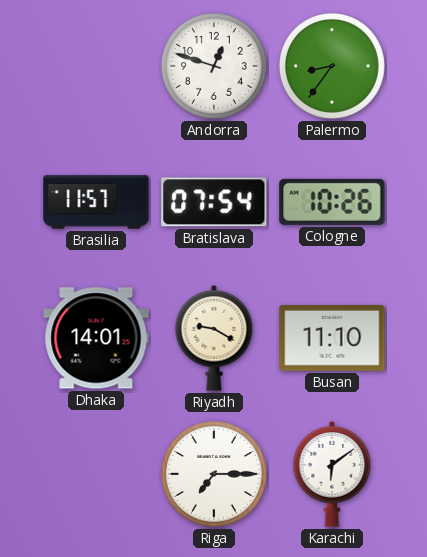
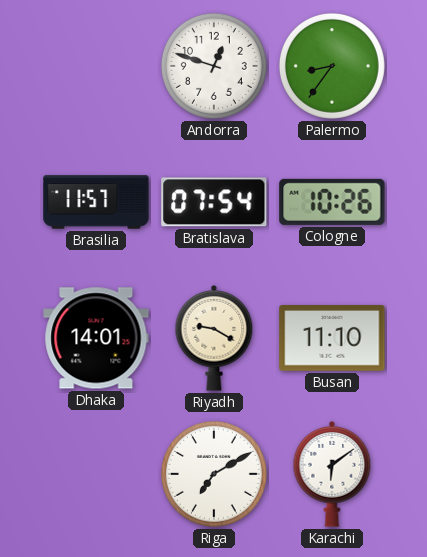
Riga: 7:15 -> 7:10 (214, 474)
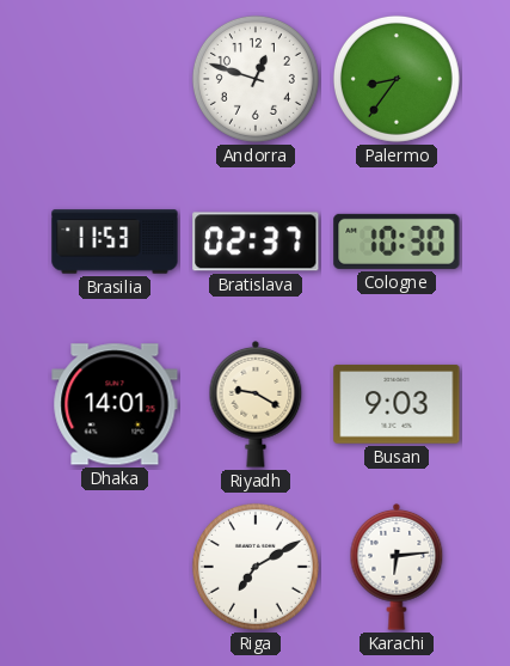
Brasilia: 11:57 -> 11:53 (115, 242)
Bratislava: 07:54 -> 02:37 (256, 242)
Cologne: 10:26 -> 10:30 (397, 242)
Busan: 11:10 -> 9:03 (397, 404)
Karachi: 6:09 -> 6:14 (397, 567)
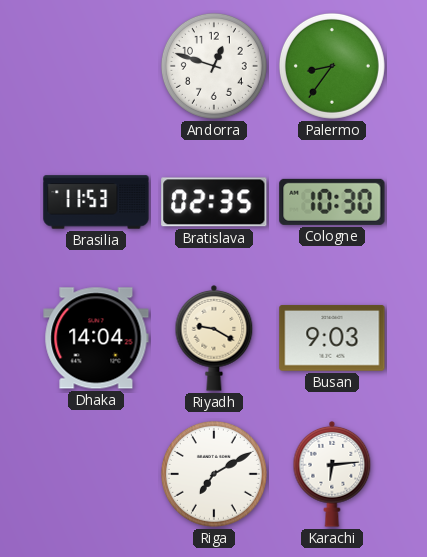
Bratislava: 02:37 -> 02:35 (214, 202)
Dhaka: 14:01 -> 14:04 (96, 338)
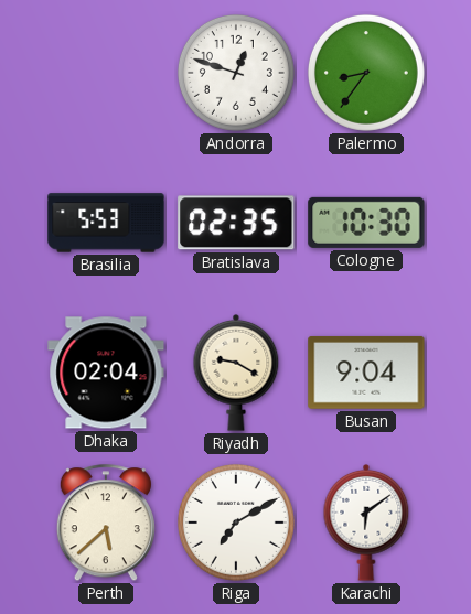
Brasilia: 11:53 -> 5:53 (106, 223)
Dhaka: 14:04 -> 02:04 (106, 373)
Busan: 9:03 -> 9:04 (366, 373)
Perth: none -> 5:38 (106, 524)
Karachi: 6:14 -> 6:09 (366, 523)
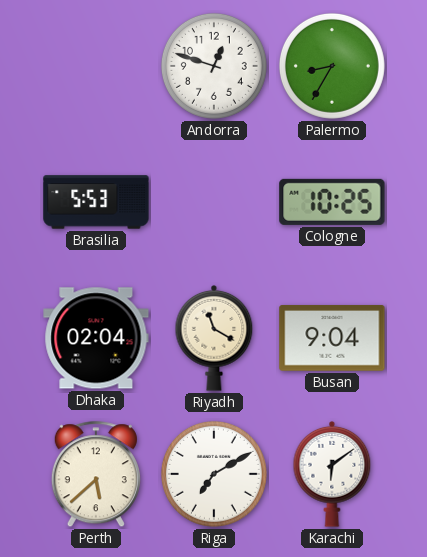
Palermo: 8:36 -> 8:35 (332, 66)
Bratislava: 02:35 -> none (236, 223)
Cologne: 10:30 -> 10:25 (332, 202)
Riyadh: 9:20 -> 11:20 (214, 338)
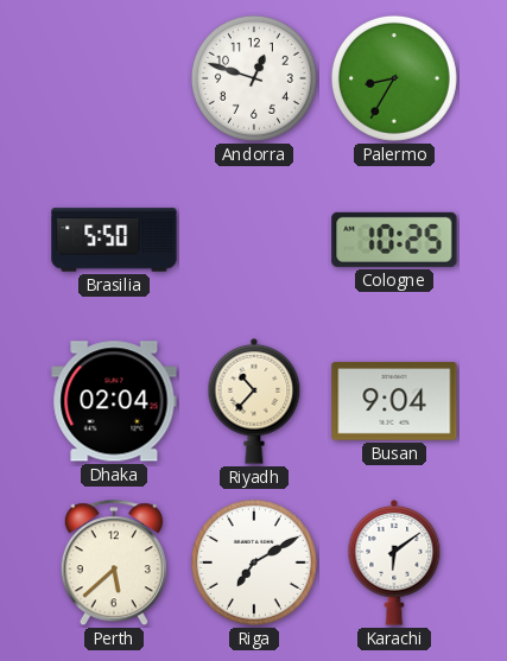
Brasilia: 5:53 -> 5:50 (114, 240)
Riyadh: 11:20 -> 10:37 (254, 401)
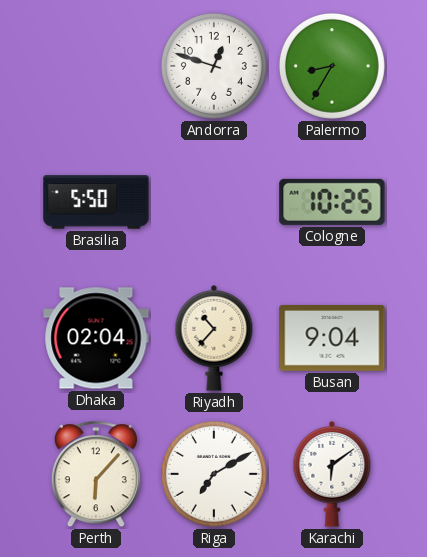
Perth: 5:38 -> 6:07 (96, 475)
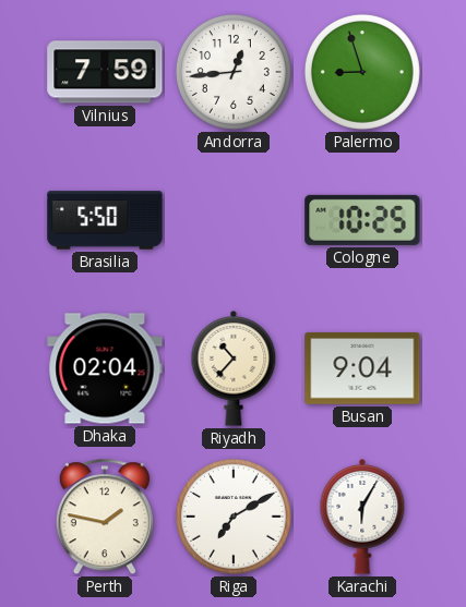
Vilnius: none -> 7:59 (105, 72)
Andorra: 12:48 -> 12:44 (234, 72)
Palermo: 8:35 -> 8:57 (362, 72)
Perth: 6:07 -> 1:47 (105, 518)
Karachi: 6:09 -> 6:05 (362, 517)
